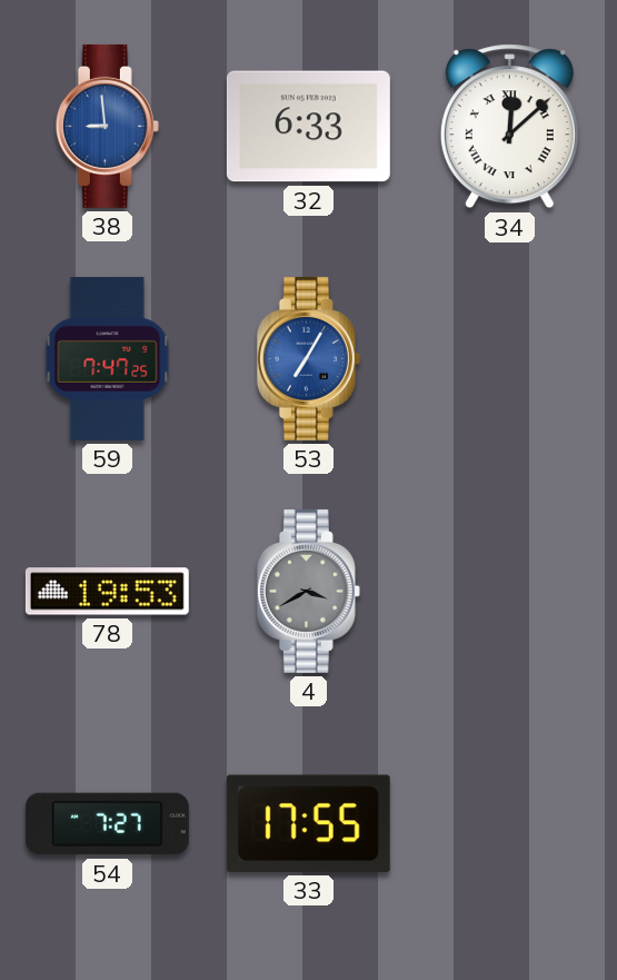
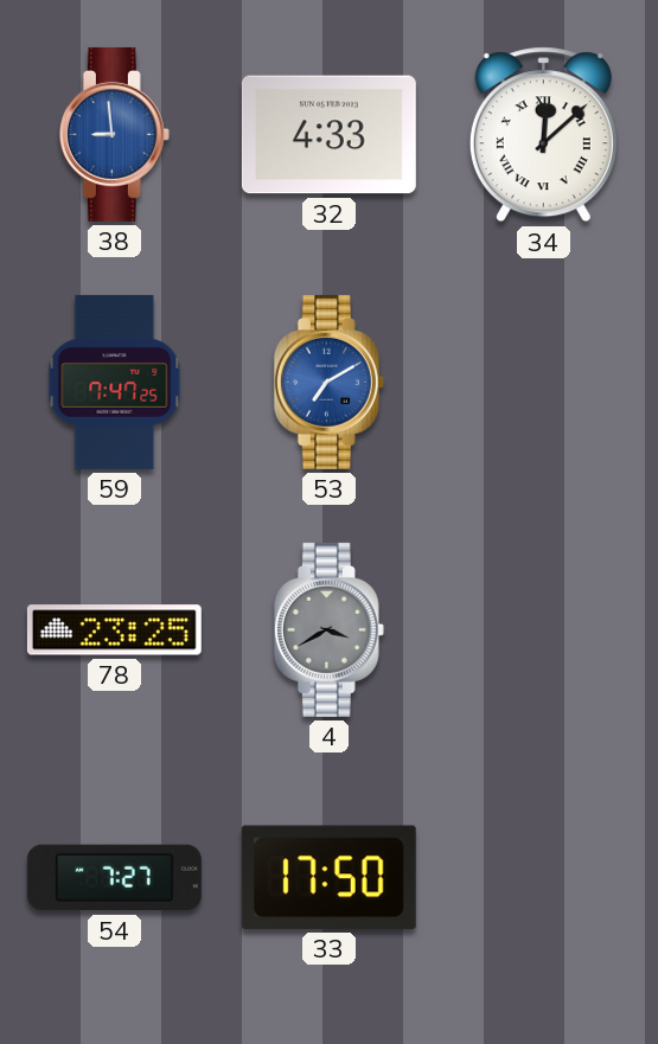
32: 6:33 -> 4:33 (328, 135)
53: 7:05 -> 7:10 (328, 382)
78: 19:53 -> 23:25 (114, 630)
33: 17:55 -> 17:50 (328, 877)
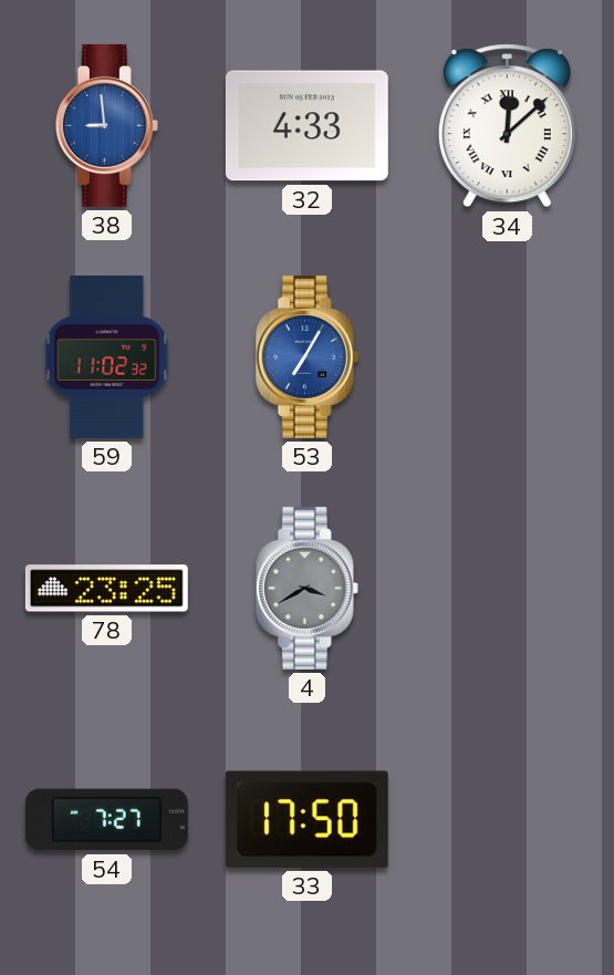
59: 7:47 -> 11:02 (107, 356)
53: 7:10 -> 7:05 (306, 356)
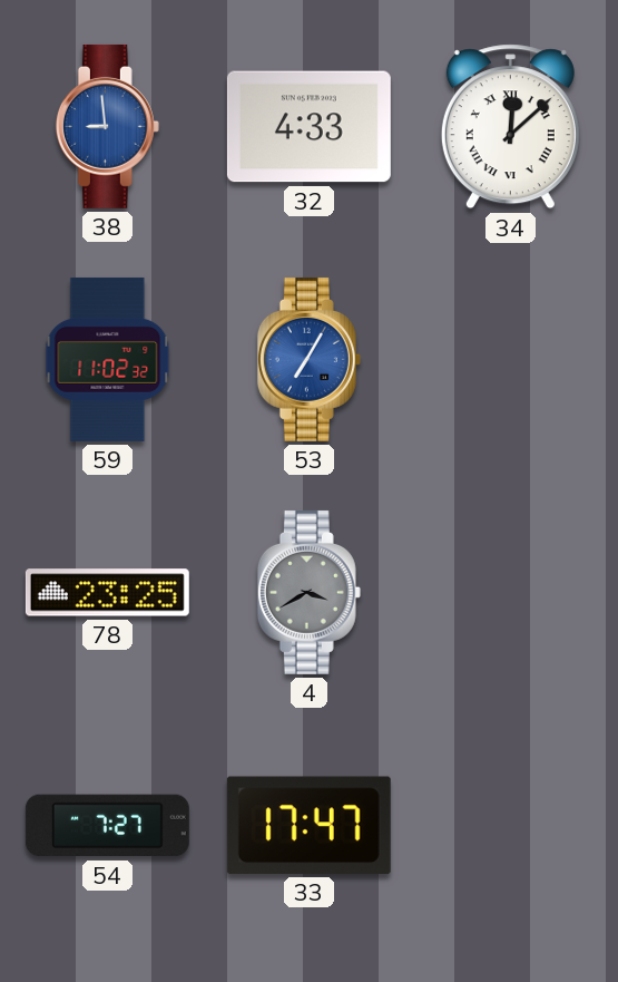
33: 17:50 -> 17:47 (308, 825)
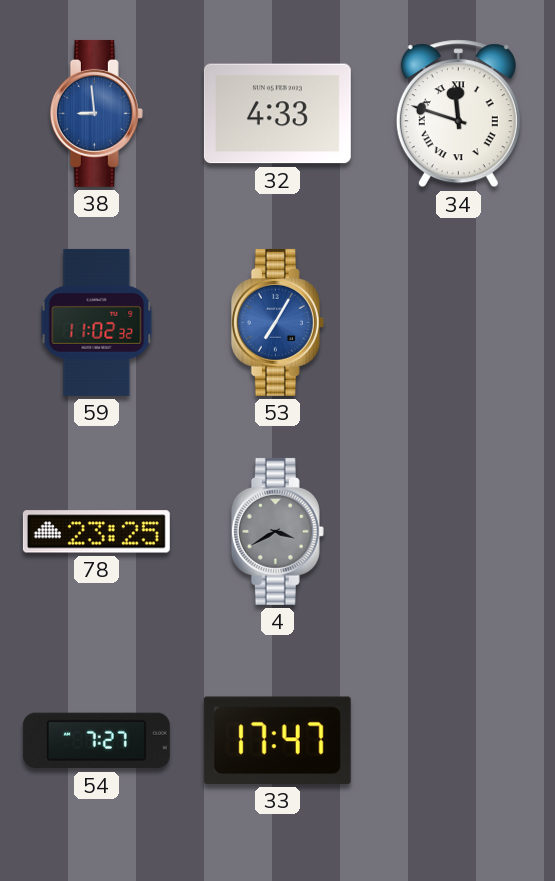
34: 12:08 -> 11:48 (458, 114)
